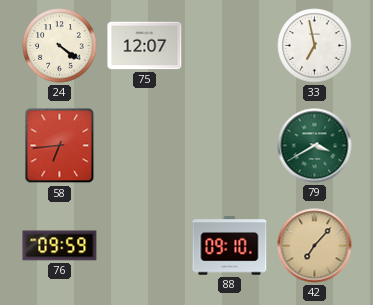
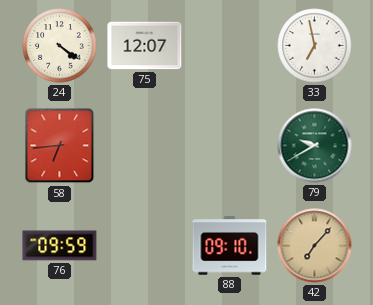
79: 3:40 -> 9:40 (315, 146)
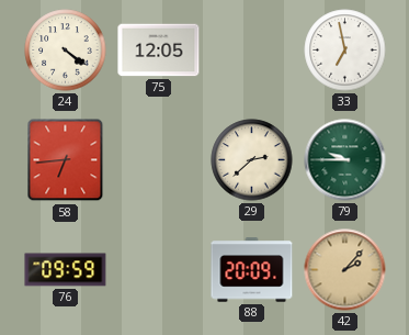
75: 12:07 -> 12:05 (159, 51)
29: none -> 2:38 (252, 160)
79: 9:40 -> 9:45 (345, 160)
88: 09:10 -> 20:09 (252, 270)
42: 7:07 -> 2:07 (345, 270)
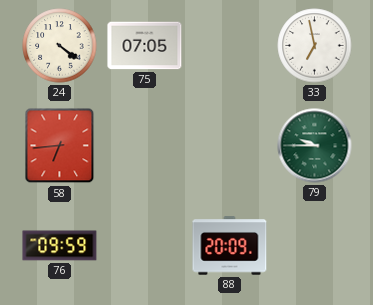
75: 12:05 -> 07:05 (145, 46)
29: 2:38 -> none (252, 160)
42: 2:07 -> none (345, 270)
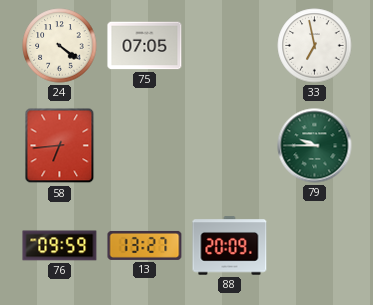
13: none -> 13:27 (145, 245)
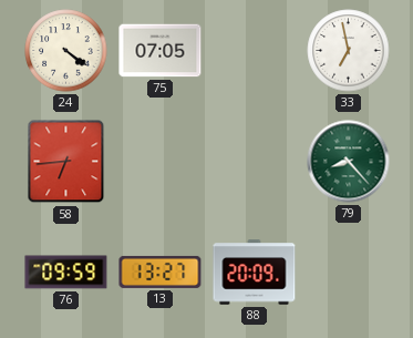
79: 9:45 -> 8:23 (349, 162)
